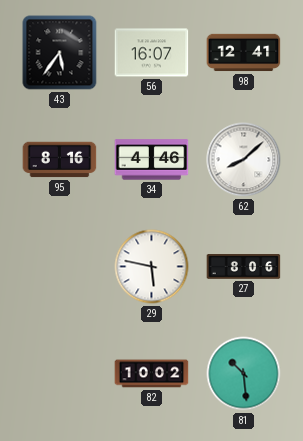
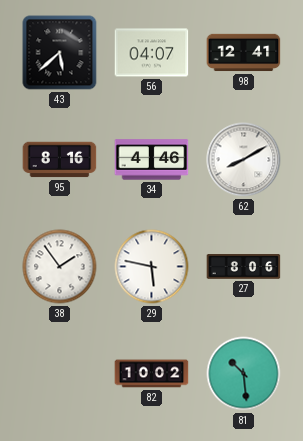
43: 5:36 -> 5:38 (60, 53)
56: 16:07 -> 04:07 (152, 53)
62: 8:08 -> 8:10 (244, 160)
38: none -> 1:54 (60, 267)
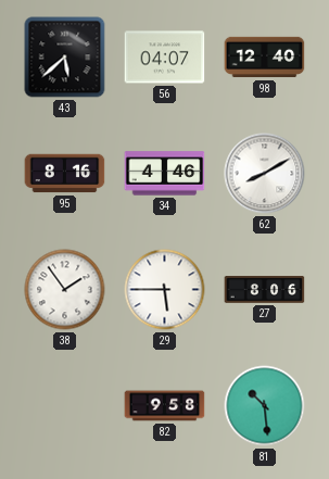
98: 12:41 -> 12:40 (265, 58)
29: 5:47 -> 5:45 (165, 290)
82: 10:02 -> 9:58 (165, 406)
